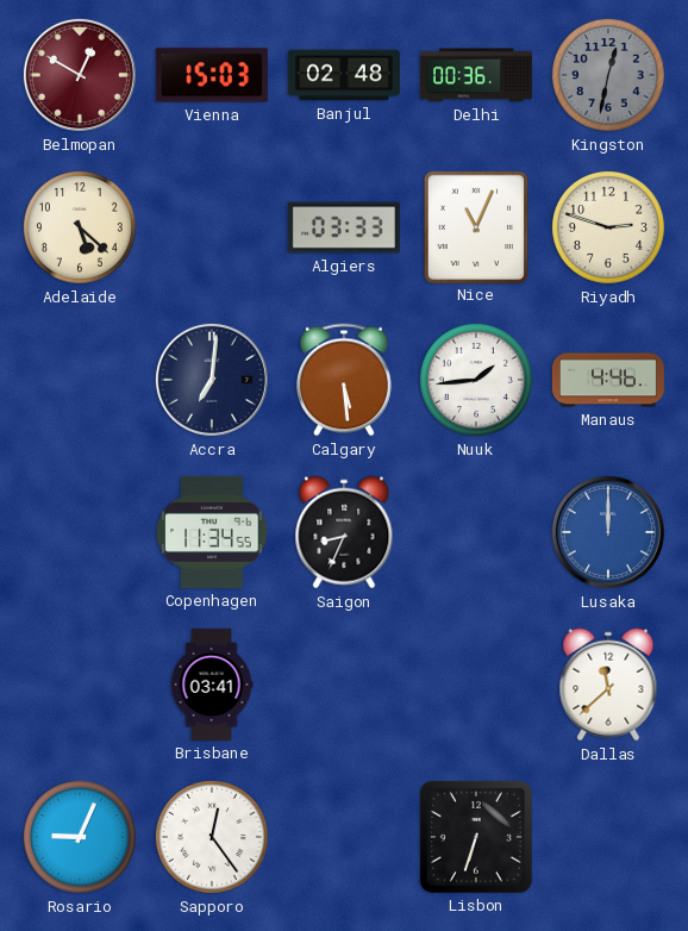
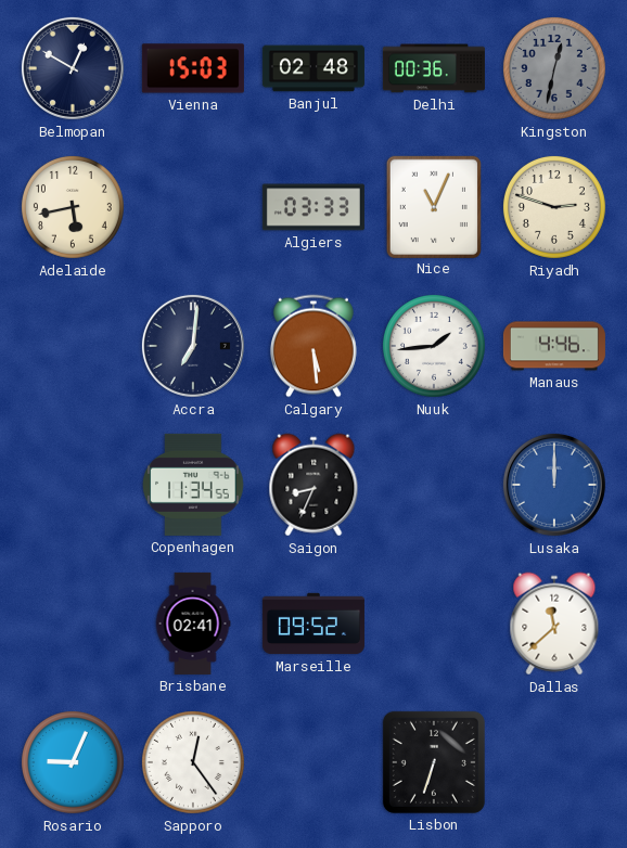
Belmopan dial: burgundy -> navy (73, 68)
Adelaide: 5:22 -> 5:43 (73, 207)
Brisbane: 03:41 -> 02:41 (193, 624)
Marseille: none -> 09:52 (313, 624)
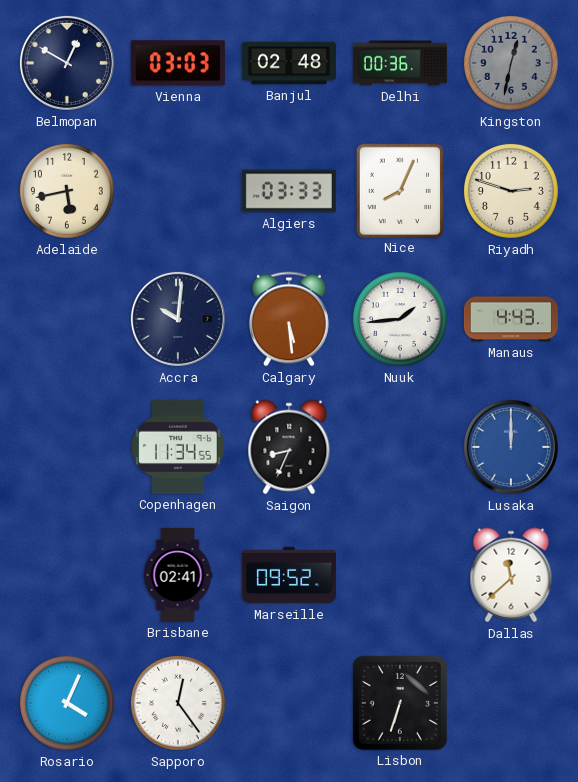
Vienna: 15:03 -> 03:03 (178, 63)
Nice: 11:04 -> 8:04 (399, 190)
Accra: 7:01 -> 10:01 (178, 319)
Manaus: 4:46 -> 4:43 (511, 319)
Rosario: 9:04 -> 4:04 (67, 703)
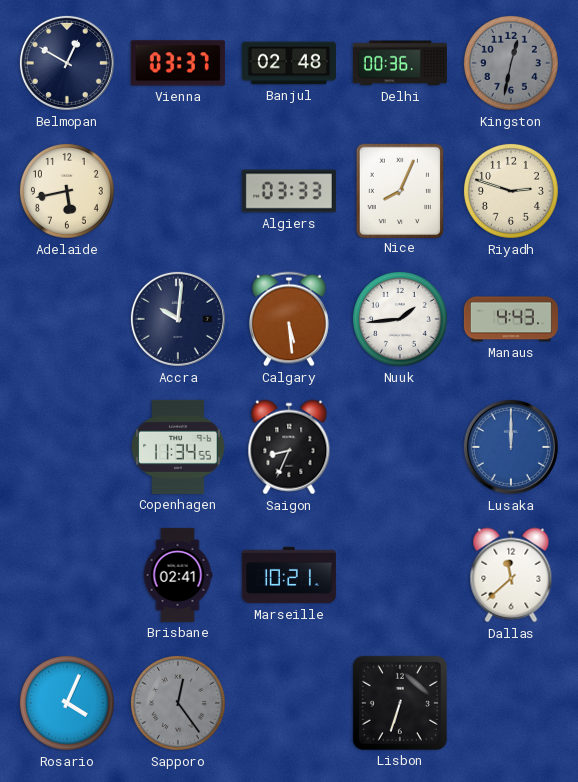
Vienna: 03:03 -> 03:37 (178, 63)
Marseille: 09:52 -> 10:21 (289, 575)
Sapporo dial: white -> grey (178, 703)
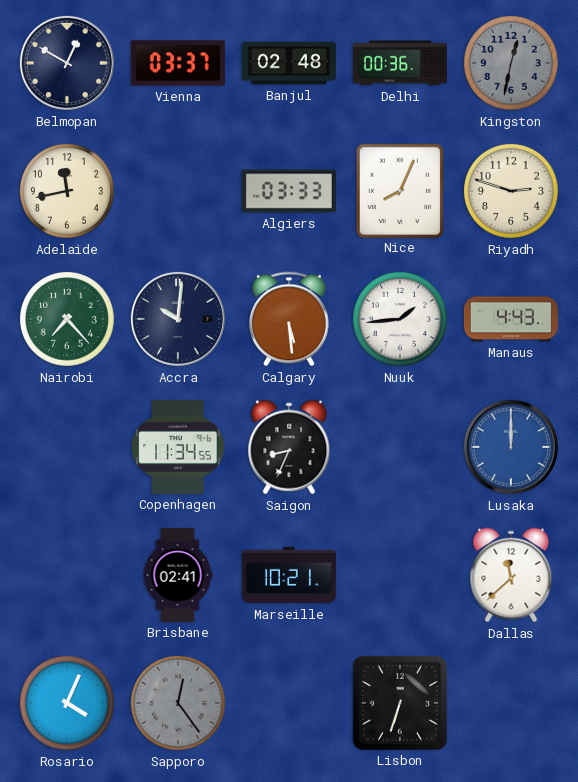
Adelaide: 5:43 -> 11:43 (67, 191)
Nairobi: none -> 7:23 (67, 319)
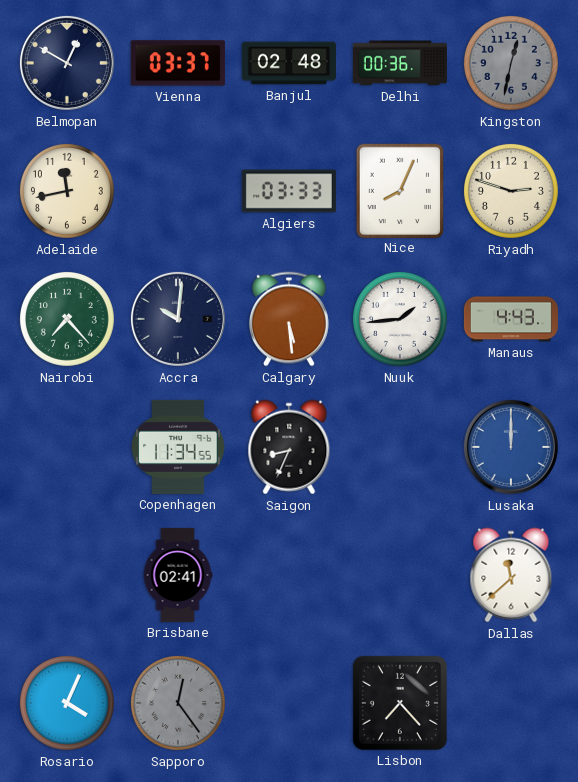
Marseille: 10:21 -> none (289, 575)
Lisbon: 6:33 -> 7:23 (400, 703)
